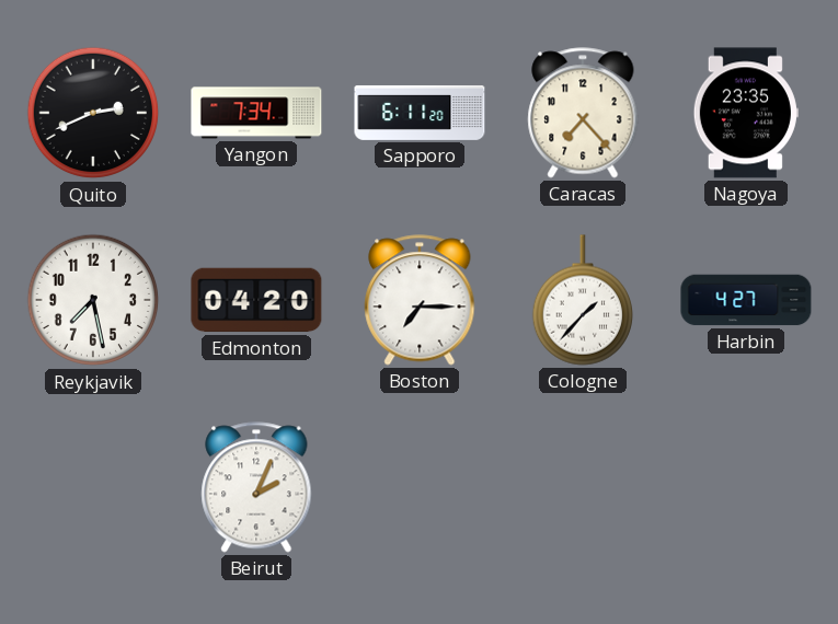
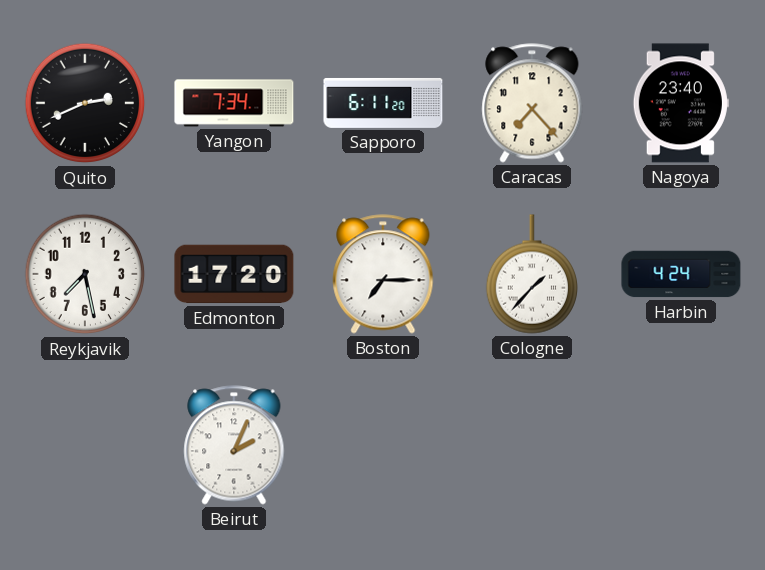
Nagoya: 23:35 -> 23:40 (681, 103)
Edmonton: 04:20 -> 17:20 (234, 274)
Harbin: 4:27 -> 4:24 (681, 274)
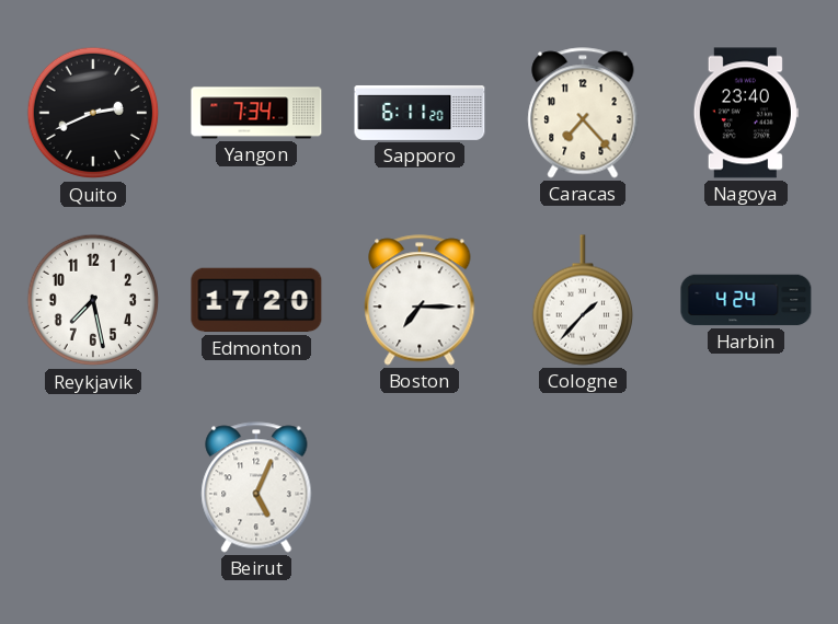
Beirut: 2:04 -> 5:04 (256, 487)
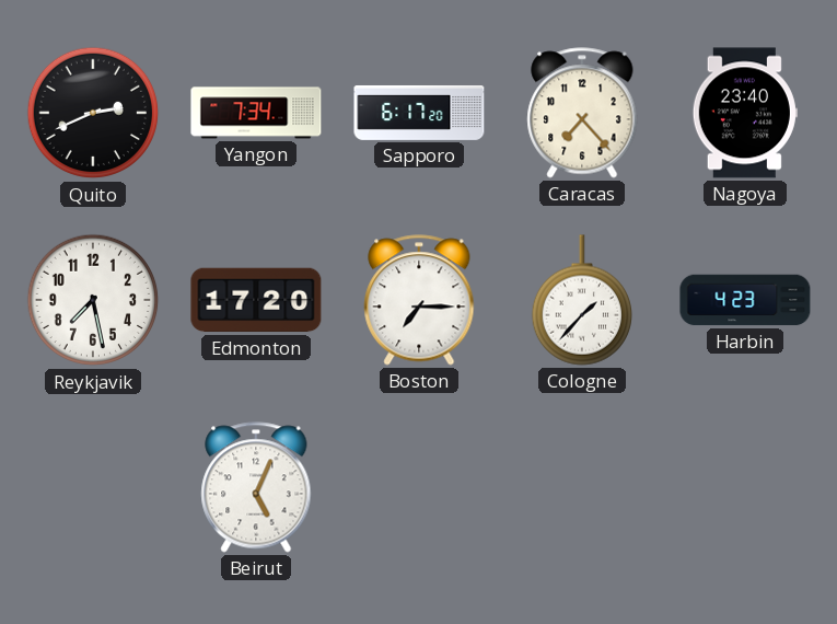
Sapporo: 6:11 -> 6:17 (419, 113)
Harbin: 4:24 -> 4:23 (745, 300)
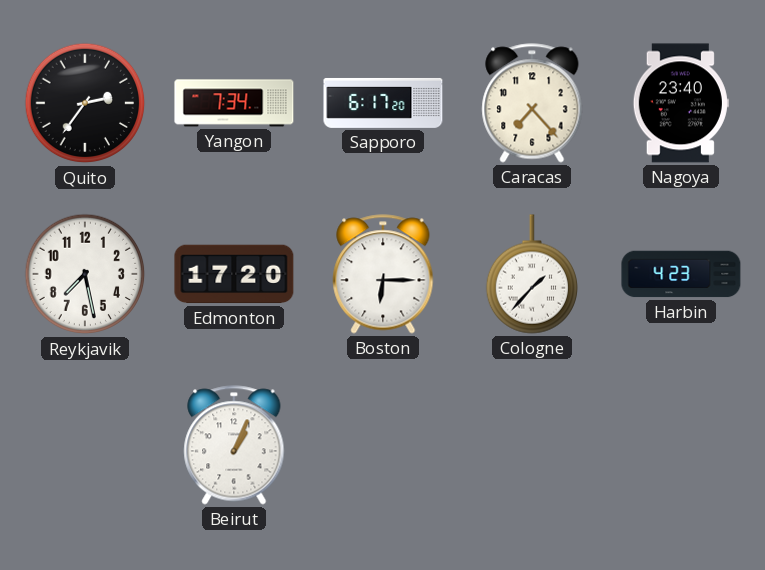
Quito: 2:41 -> 2:36 (85, 103)
Boston: 7:15 -> 6:15 (383, 274)
Beirut: 5:04 -> 1:04 (234, 445)
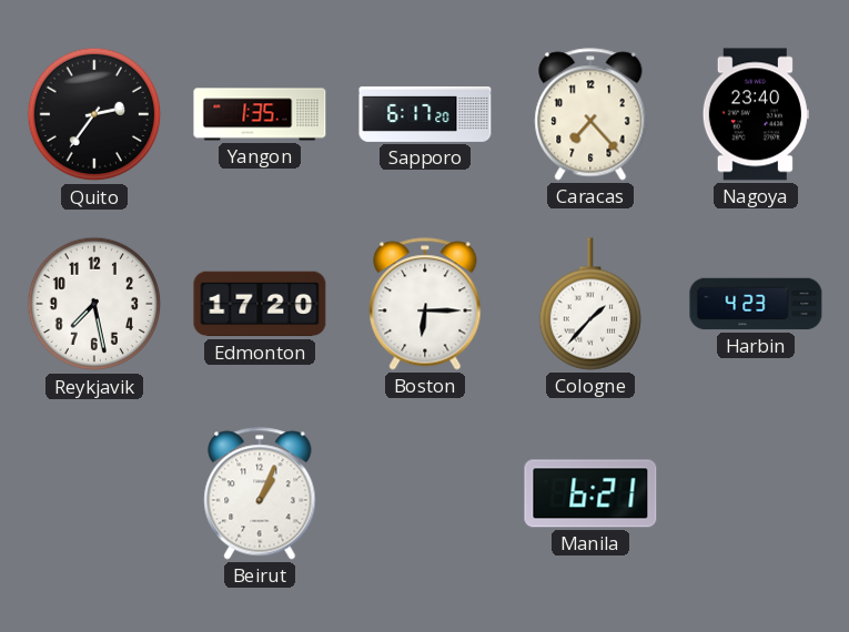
Yangon: 7:34 -> 1:35 (260, 114)
Manila: none -> 6:21 (590, 493)
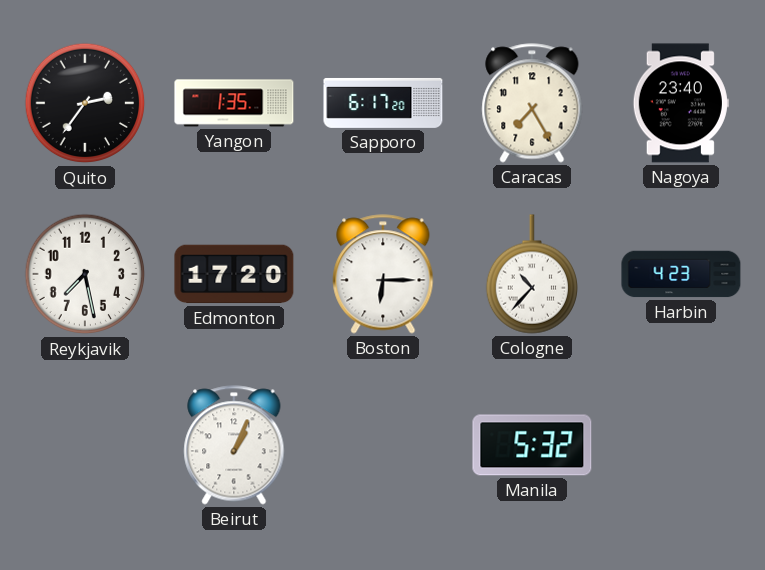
Caracas: 7:23 -> 7:25 (532, 103)
Cologne: 1:37 -> 10:37 (531, 274)
Manila: 6:21 -> 5:32 (532, 445)
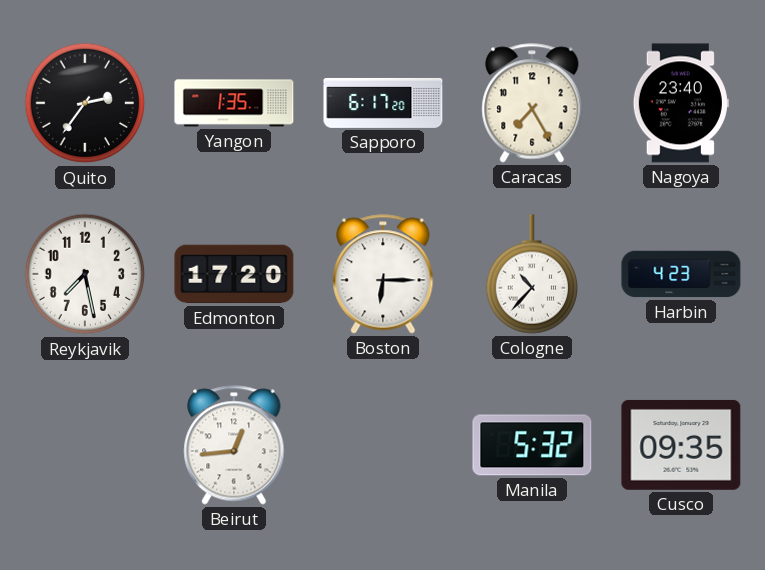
Beirut: 1:04 -> 12:44 (234, 445)
Cusco: none -> 09:35 (681, 445)
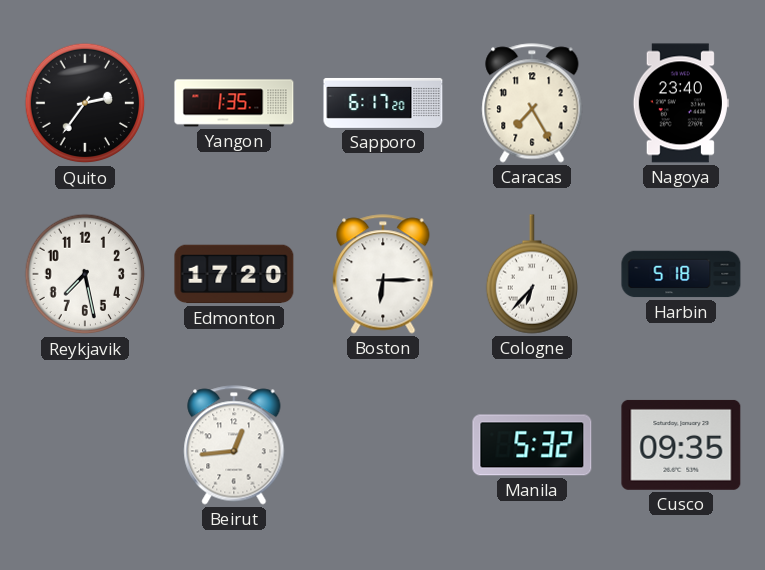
Cologne: 10:37 -> 6:37 (531, 274)
Harbin: 4:23 -> 5:18 (681, 274)
